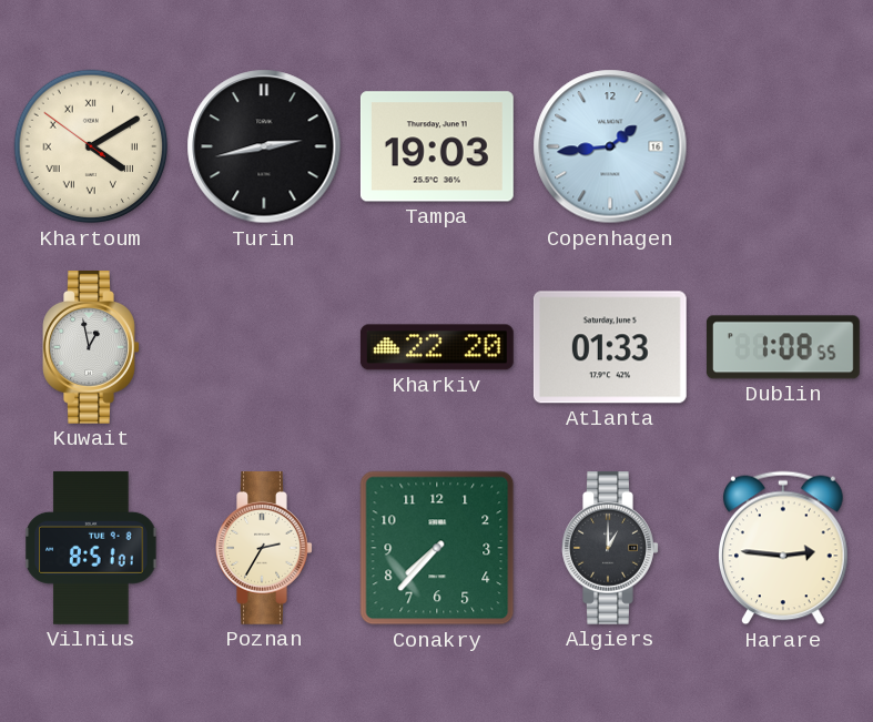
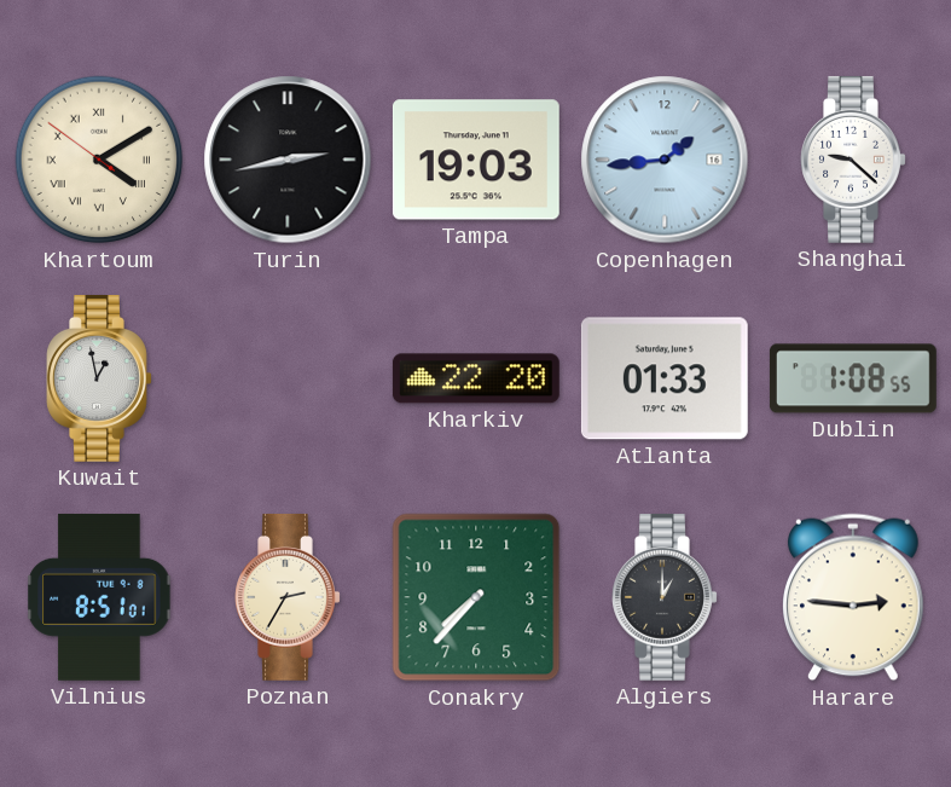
Shanghai: none -> 9:22 (853, 160)
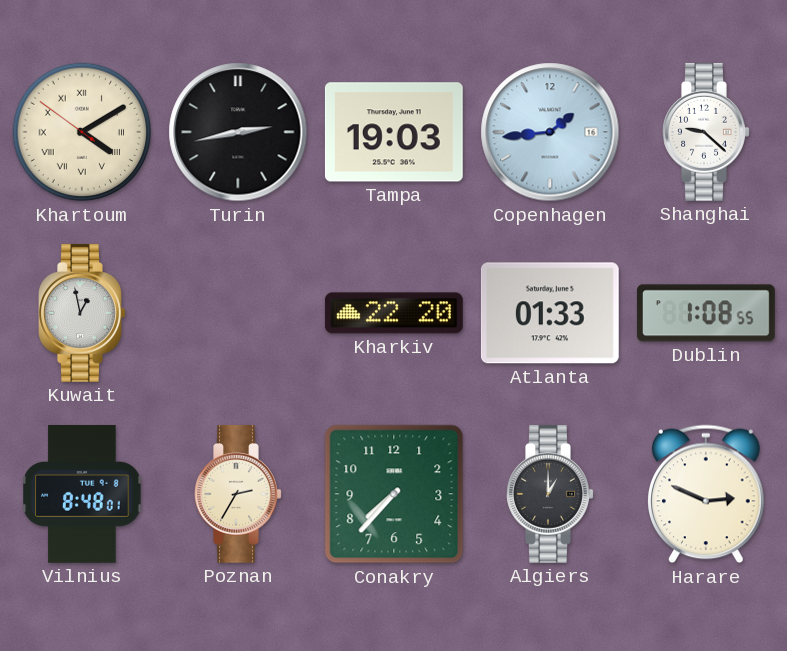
Vilnius: 8:51 -> 8:48 (82, 494)
Harare: 2:46 -> 2:49 (707, 494)
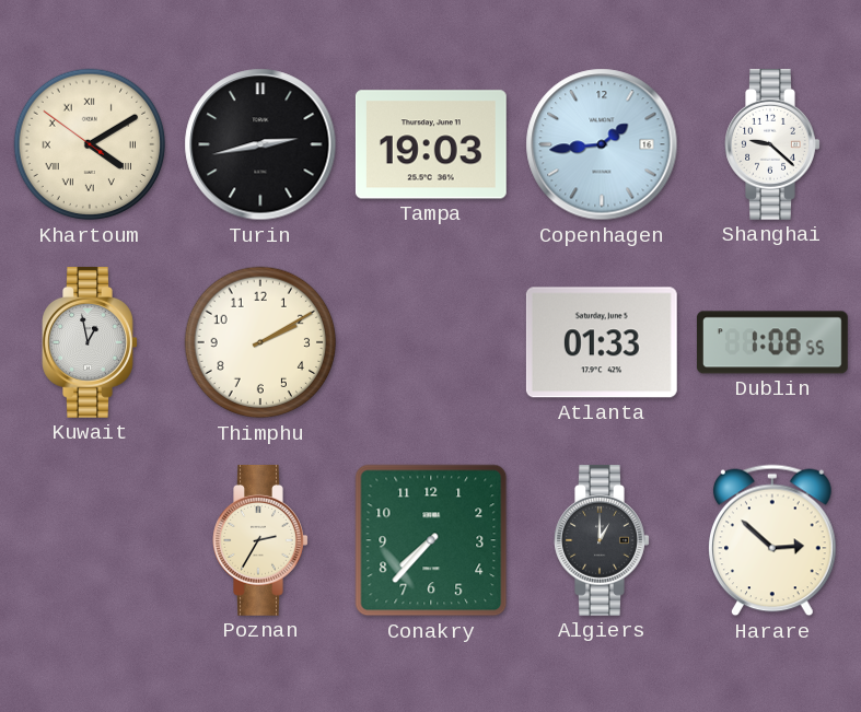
Thimphu: none -> 2:10 (260, 342)
Kharkiv: 22:20 -> none (394, 313)
Vilnius: 8:48 -> none (82, 494)
Harare: 2:49 -> 2:52 (773, 540)
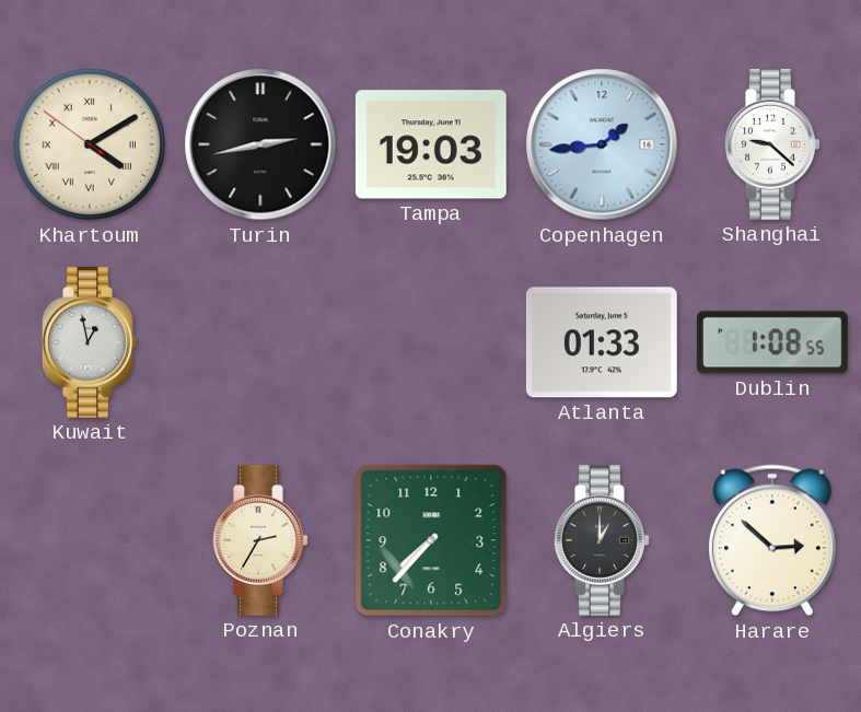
Thimphu: 2:10 -> none (260, 342)
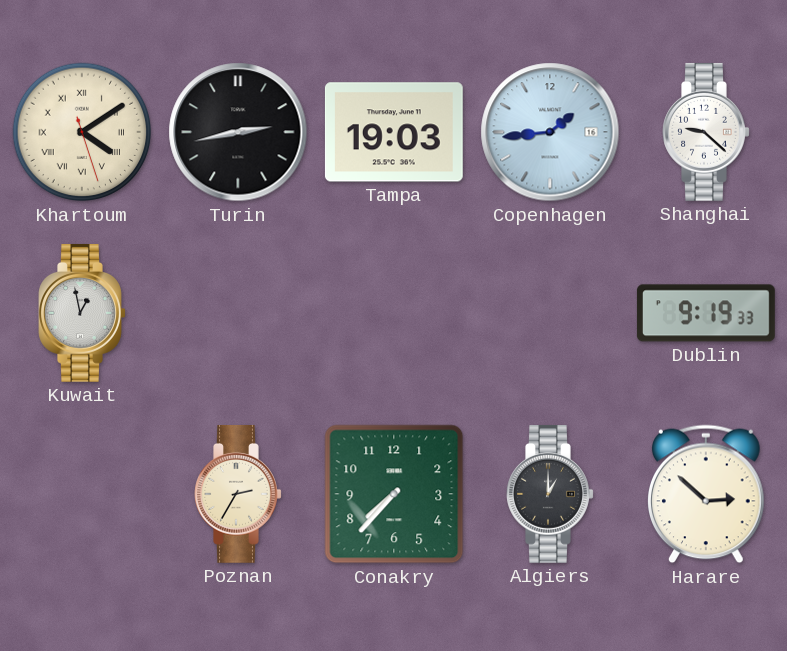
Khartoum: 4:09:51 -> 4:09:27 (82, 132)
Atlanta: 01:33 -> none (602, 342)
Dublin: 1:08 -> 9:19 (706, 313)
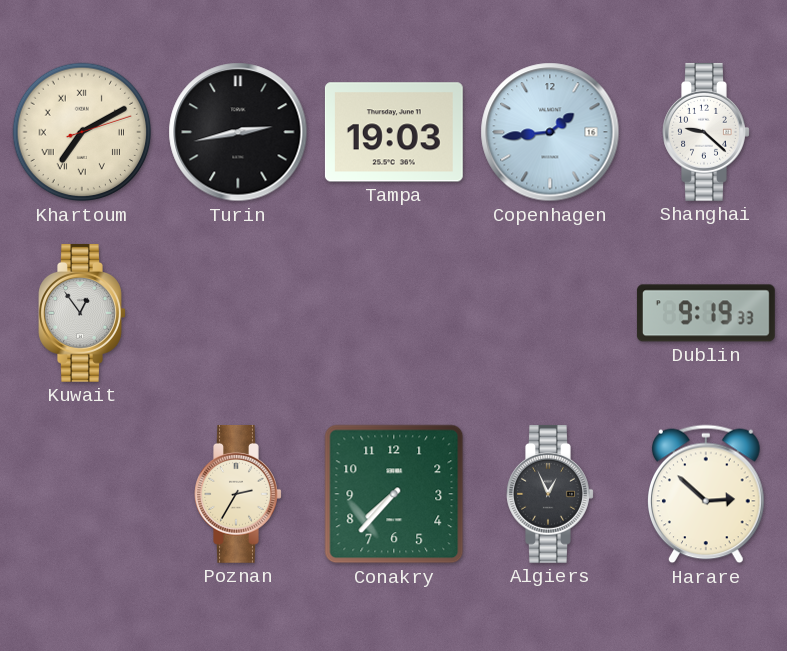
Khartoum: 4:09 -> 7:10 (82, 132)
Kuwait: 12:58 -> 12:54 (82, 313)
Algiers: 1:00 -> 12:56 (550, 494)
